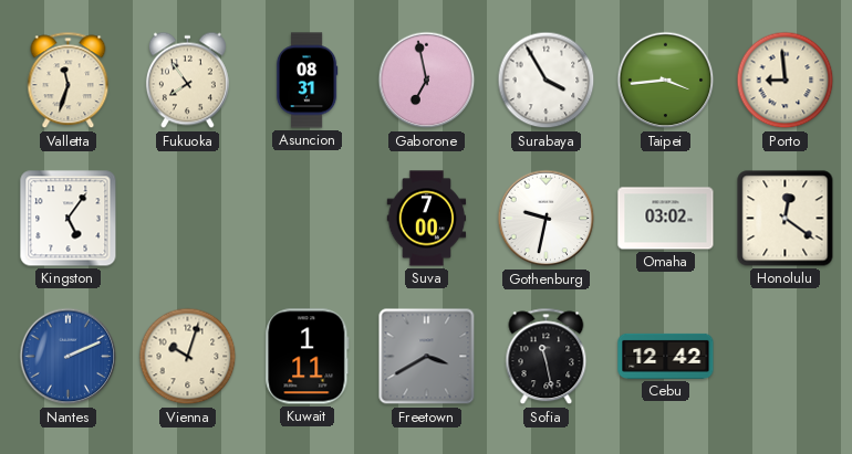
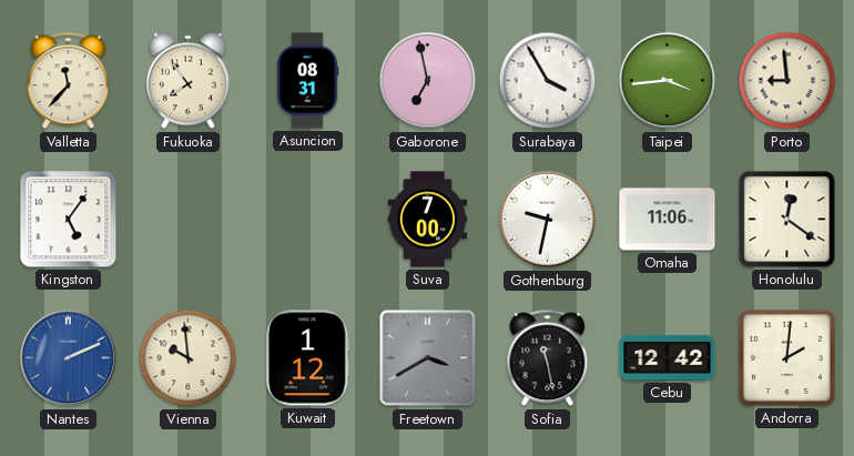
Valletta: 11:33 -> 11:37 (69, 81)
Omaha: 03:02 -> 11:06 (668, 220)
Vienna: 10:03 -> 9:59 (189, 358)
Kuwait: 1:11 -> 1:12 (308, 358)
Andorra: none -> 2:01 (786, 357)
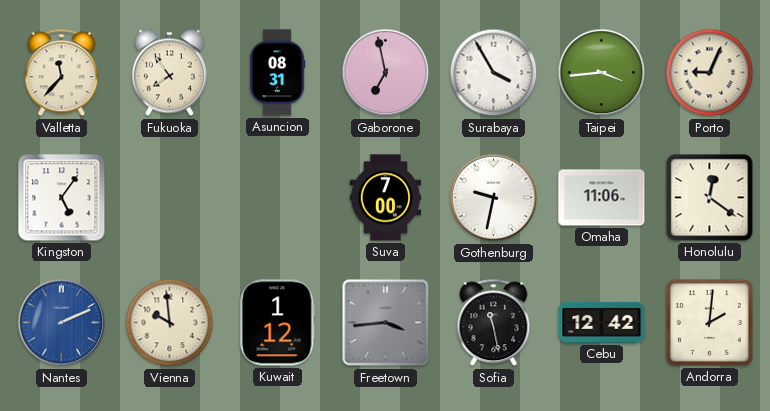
Porto: 8:59 -> 9:04 (710, 73)
Freetown: 3:40 -> 3:44 (386, 323)
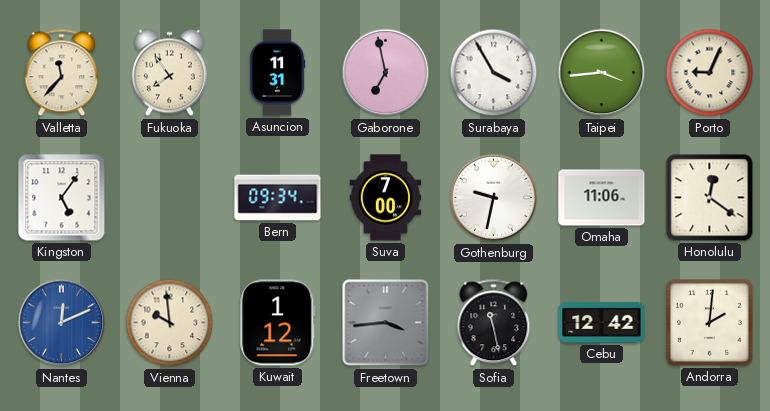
Asuncion: 08:31 -> 11:31 (277, 73)
Bern: none -> 09:34 (278, 198)
Nantes: 2:11 -> 12:11 (62, 323)
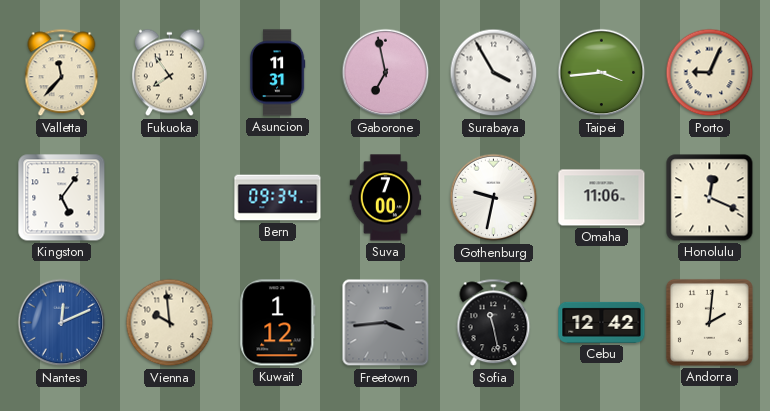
Honolulu: 12:21 -> 12:19 (710, 198)
